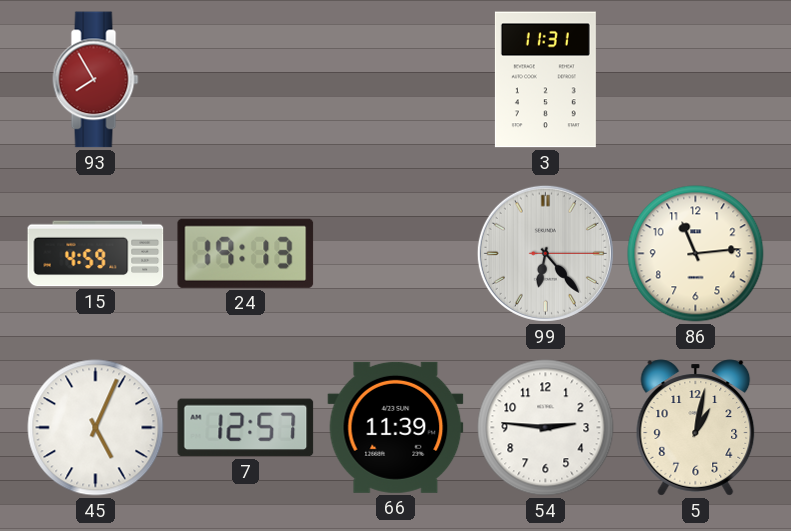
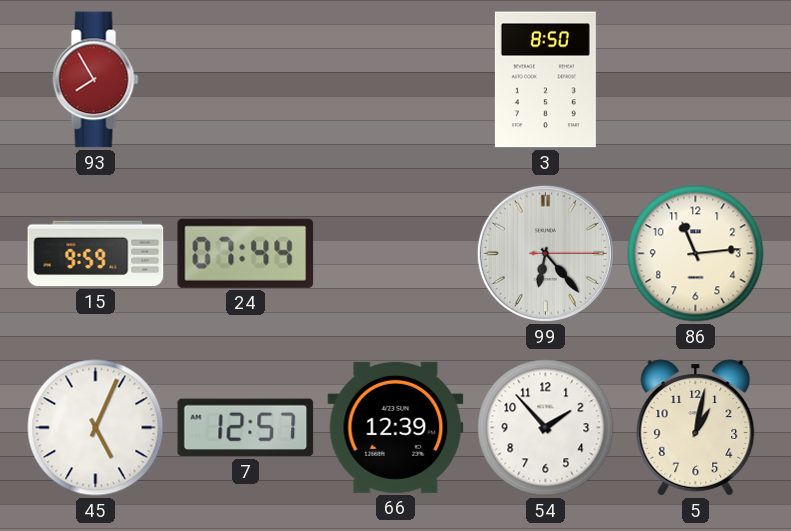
3: 11:31 -> 8:50 (545, 80)
15: 4:59 -> 9:59 (96, 254)
24: 19:13 -> 07:44 (246, 253)
66: 11:39 -> 12:39 (396, 427)
54: 2:46 -> 1:53 (546, 428)
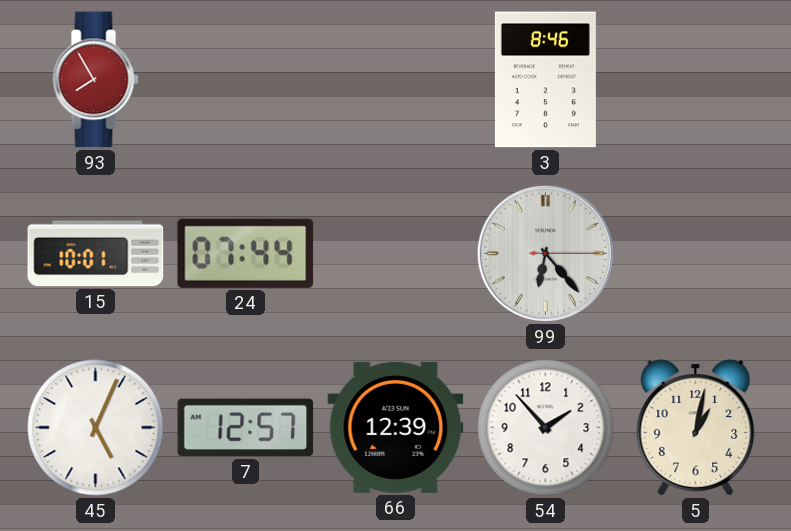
3: 8:50 -> 8:46 (545, 80)
15: 9:59 -> 10:01 (96, 254)
86: 11:14 -> none (696, 254)
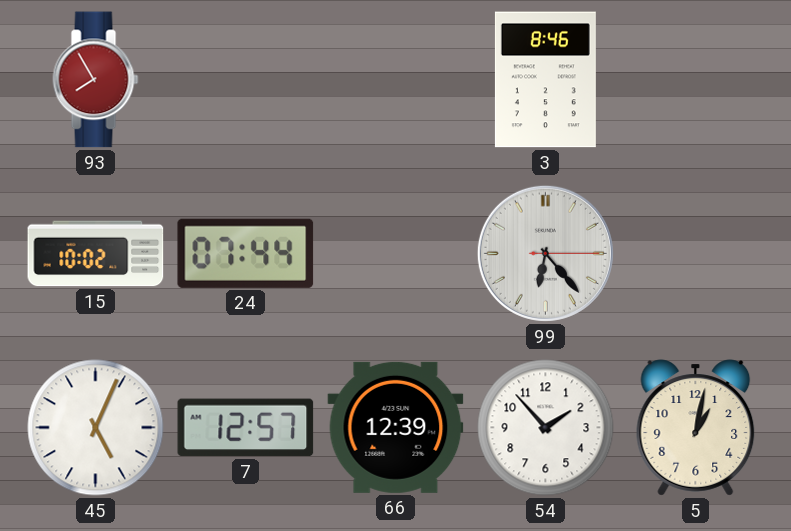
15: 10:01 -> 10:02 (96, 254)
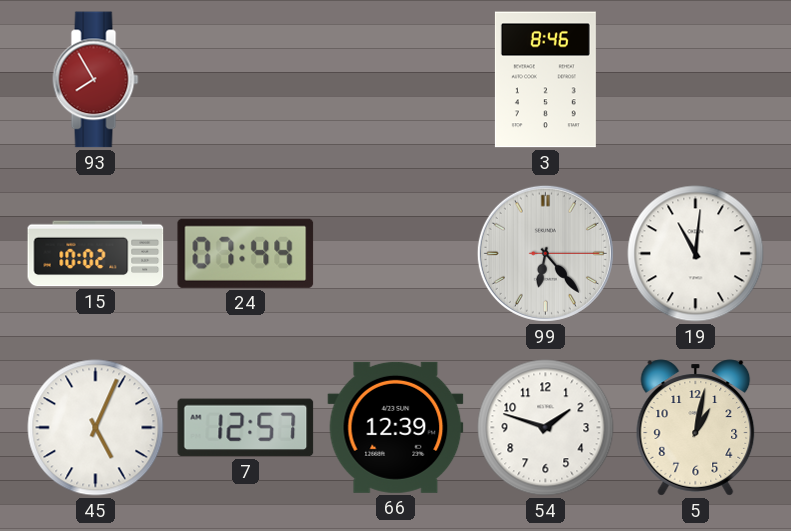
19: none -> 11:01 (696, 254)
54: 1:53 -> 1:48 (546, 428)
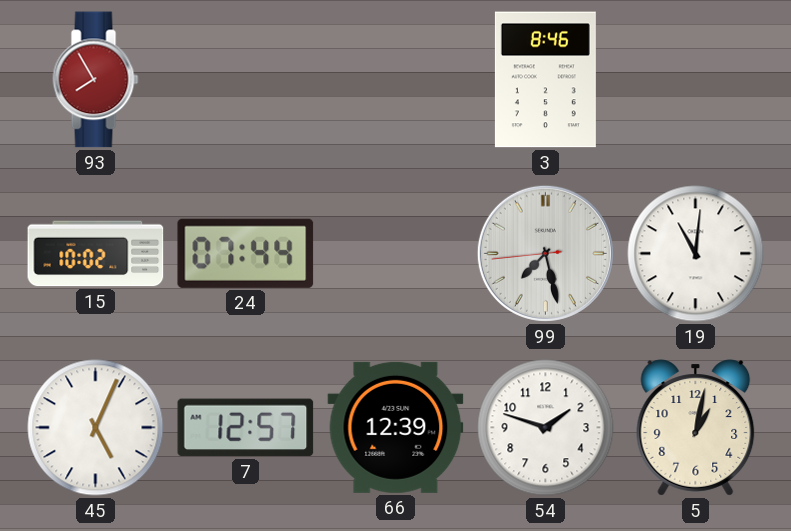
99: 6:23 -> 7:27 (545, 253)
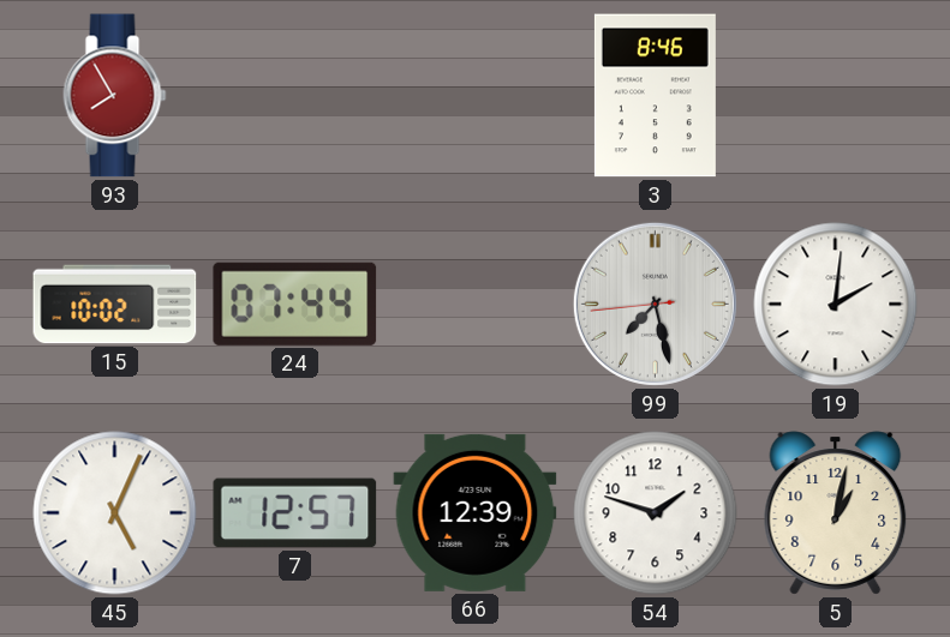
19: 11:01 -> 2:01 (836, 305)
